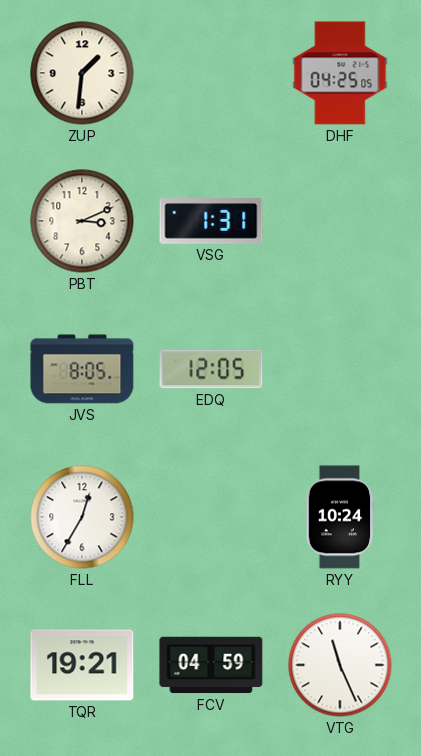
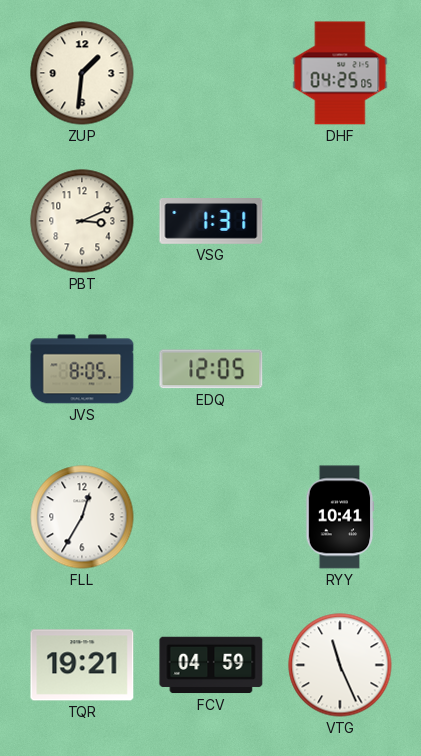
RYY: 10:24 -> 10:41 (340, 517)
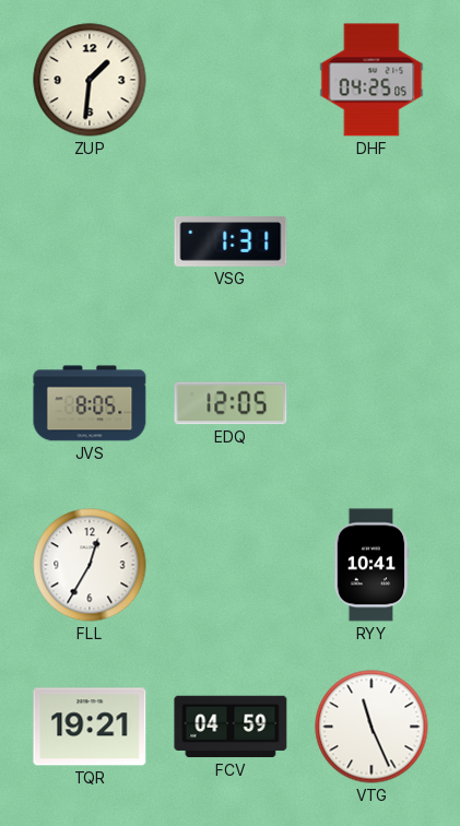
PBT: 3:11 -> none (82, 221)
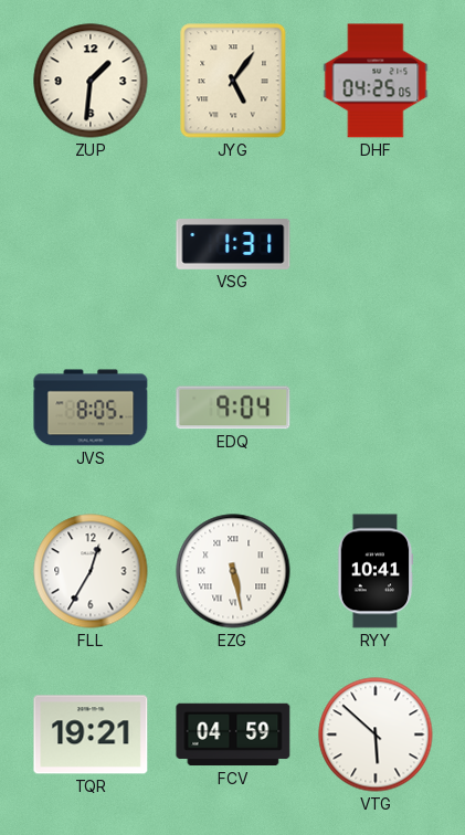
JYG: none -> 5:06 (233, 81)
EDQ: 12:05 -> 9:04 (233, 408)
EZG: none -> 5:28 (233, 571)
VTG: 11:26 -> 5:52 (376, 734)
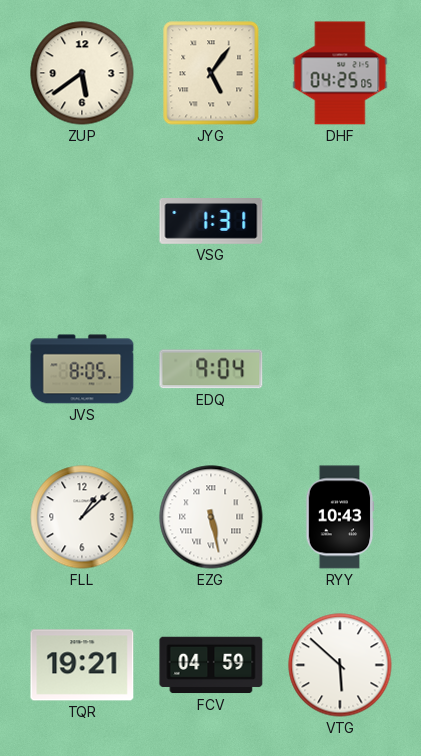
ZUP: 1:31 -> 5:39 (82, 73)
FLL: 12:35 -> 1:08 (82, 517)
RYY: 10:41 -> 10:43 (340, 517)
